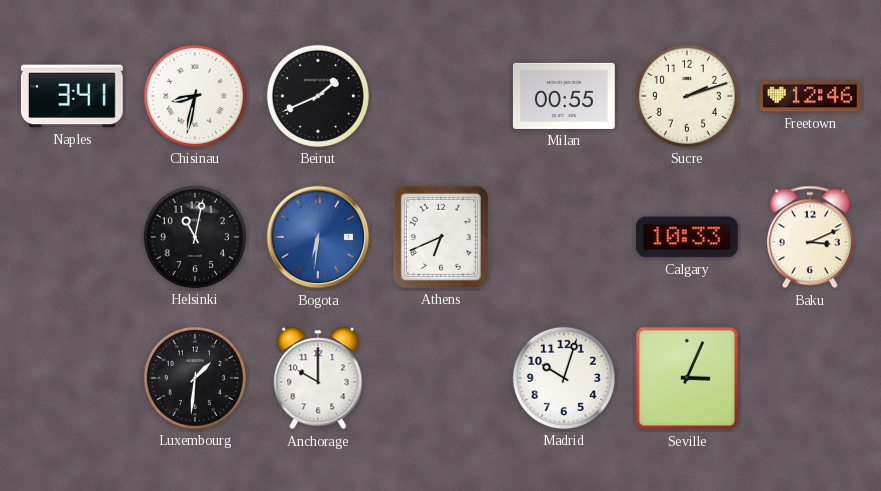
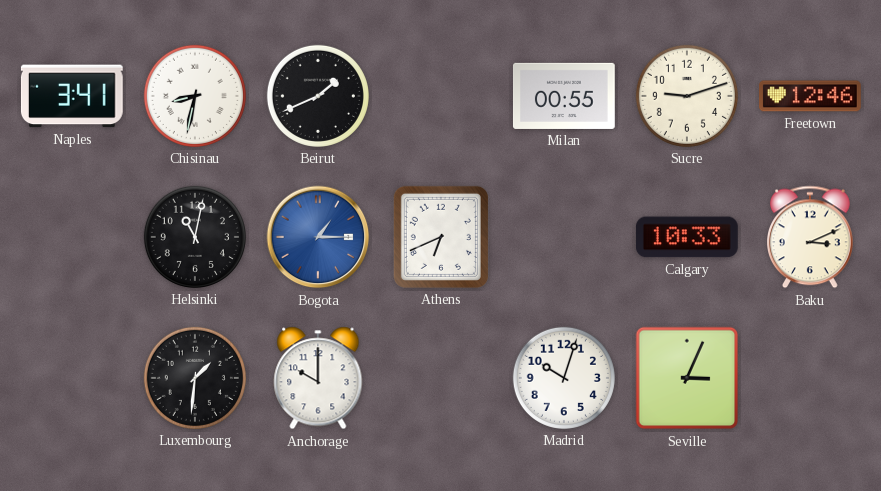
Sucre: 2:12 -> 9:12 (687, 96)
Bogota: 6:31 -> 1:15 (318, 237)
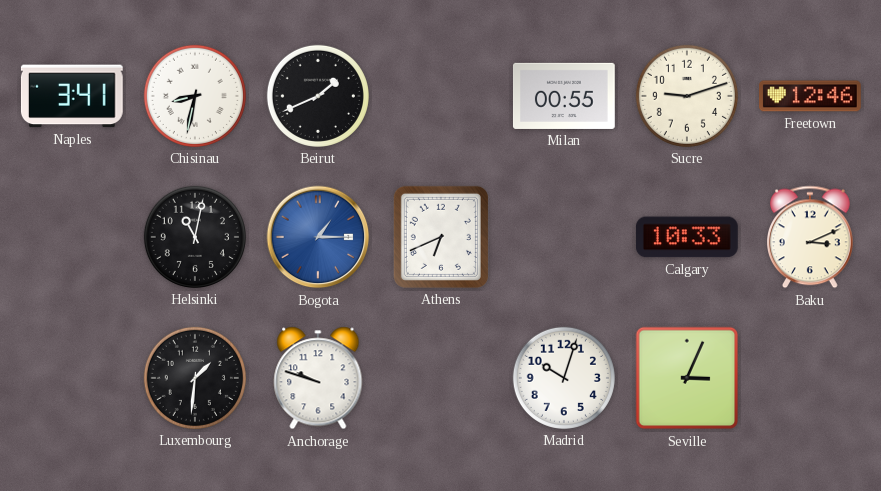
Anchorage: 10:00 -> 9:48 (318, 378)
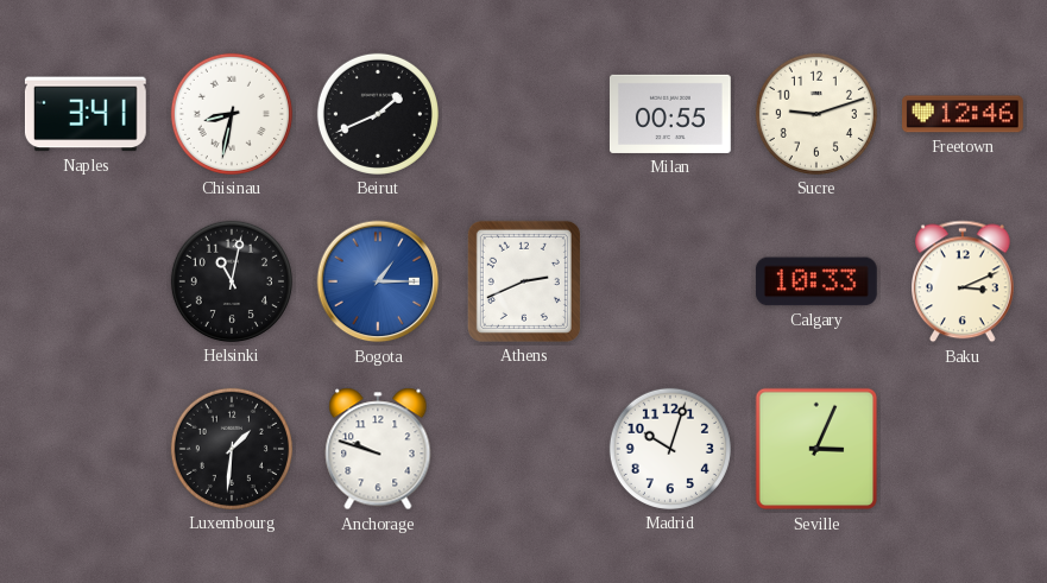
Athens: 6:41 -> 2:41 (524, 281)
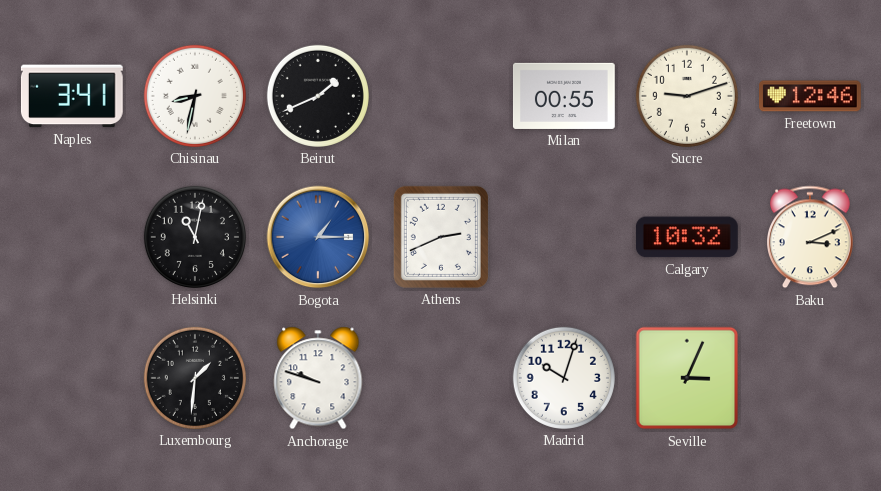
Calgary: 10:33 -> 10:32 (687, 237)
